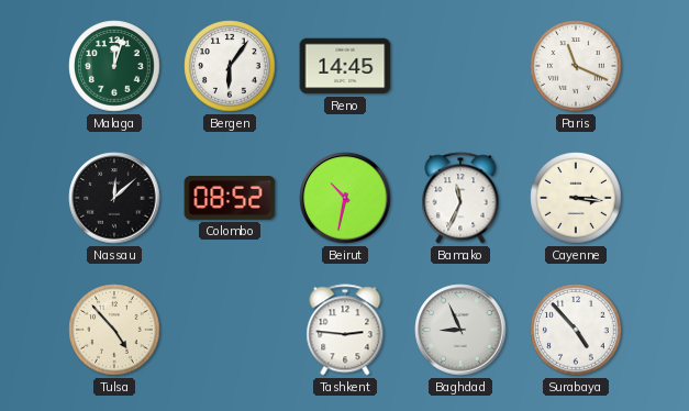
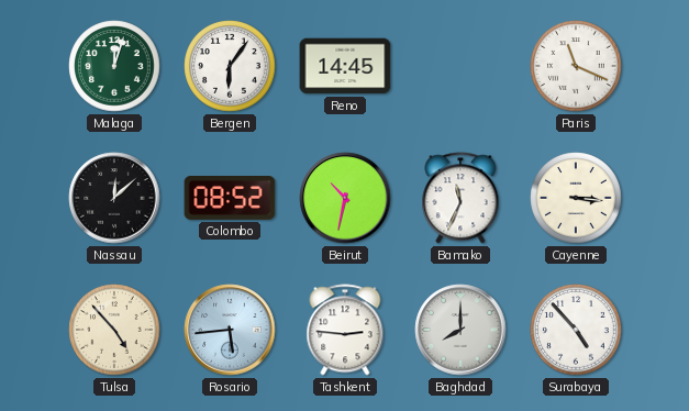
Rosario: none -> 5:44 (230, 330)
Baghdad: 8:56 -> 8:00 (460, 330)
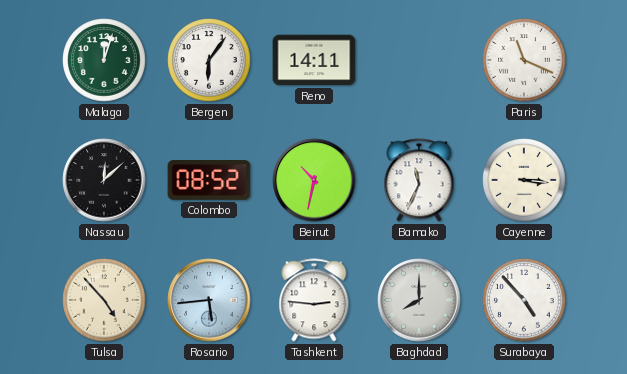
Reno: 14:45 -> 14:11 (314, 60)
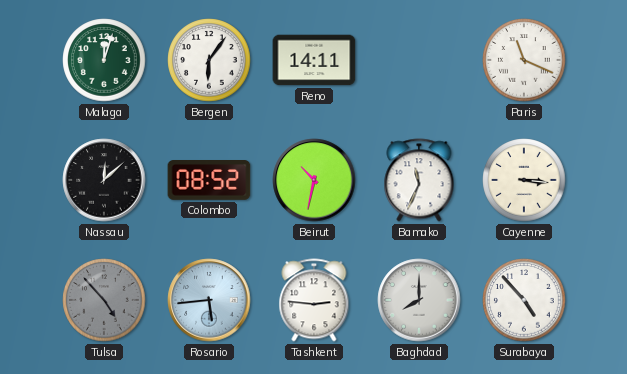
Tulsa dial: cream -> grey (104, 300)
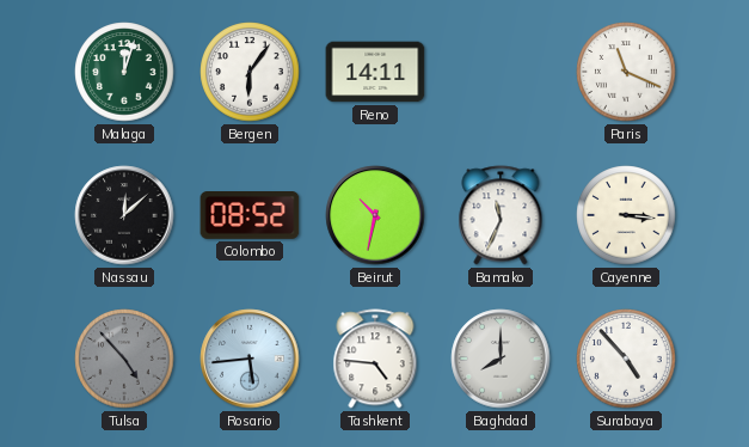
Tashkent: 2:46 -> 4:46 (375, 359)
